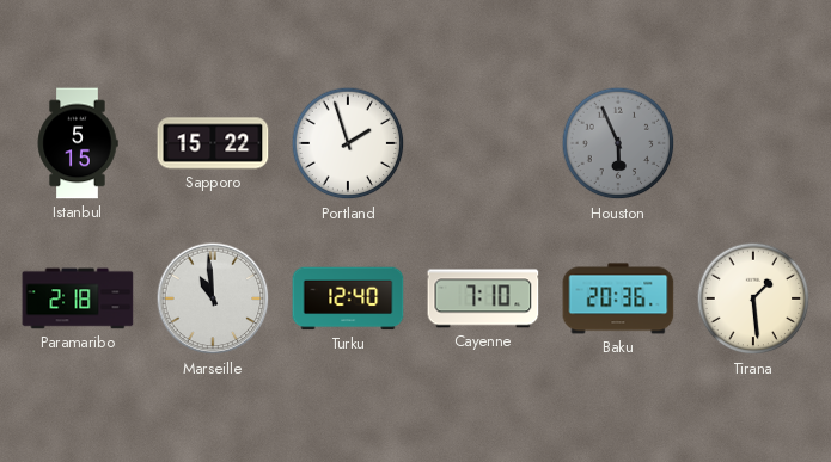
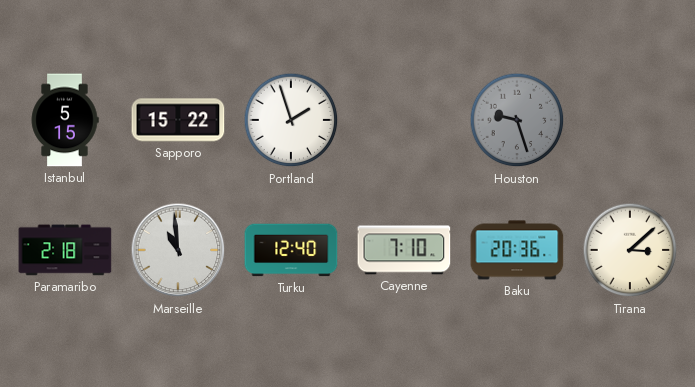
Houston: 5:56 -> 9:27 (517, 120)
Tirana: 1:29 -> 3:08 (630, 250)
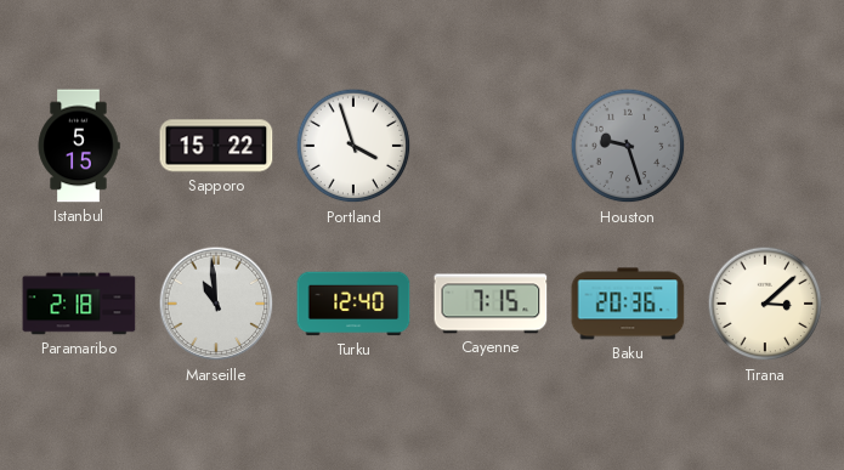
Portland: 1:57 -> 3:57 (353, 146)
Cayenne: 7:10 -> 7:15 (491, 304)
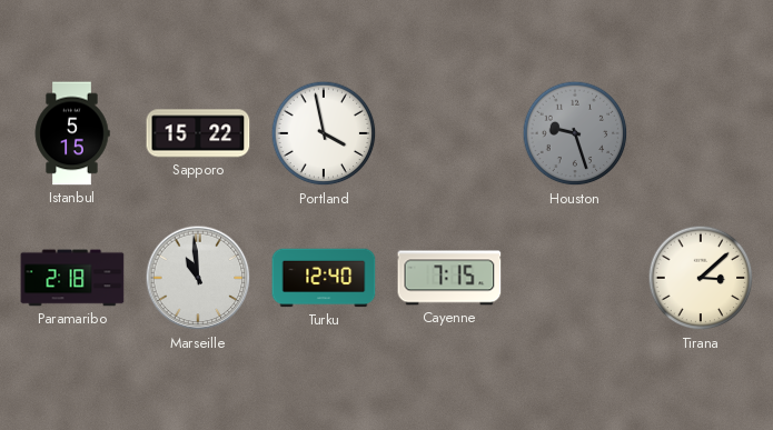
Portland: 3:57 -> 3:58 (324, 133)
Baku: 20:36 -> none (628, 304)
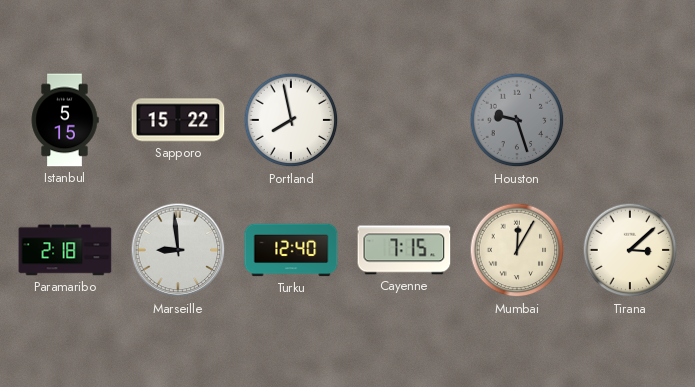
Portland: 3:58 -> 7:58 (291, 120)
Marseille: 10:59 -> 8:59 (178, 250)
Mumbai: none -> 12:05 (517, 250)
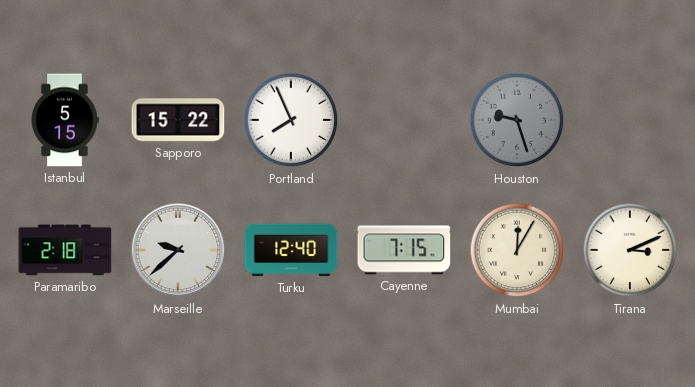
Portland: 7:58 -> 7:56 (291, 120)
Marseille: 8:59 -> 9:38 (178, 250)
Tirana: 3:08 -> 3:11 (630, 250)
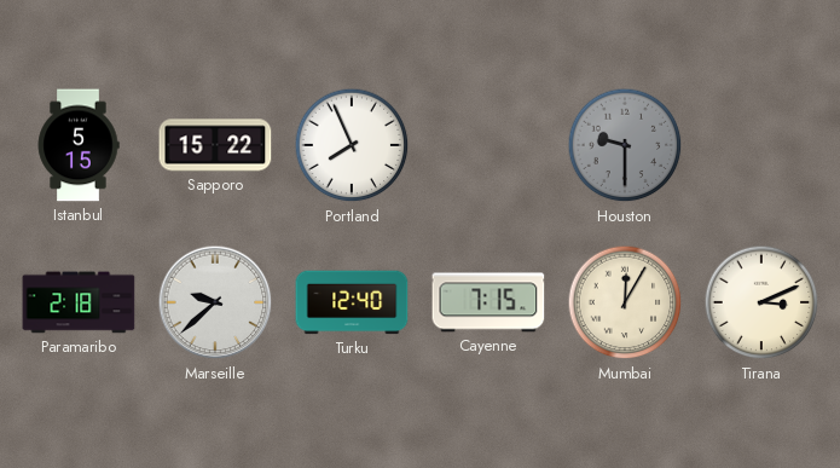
Houston: 9:27 -> 9:30 (625, 145)
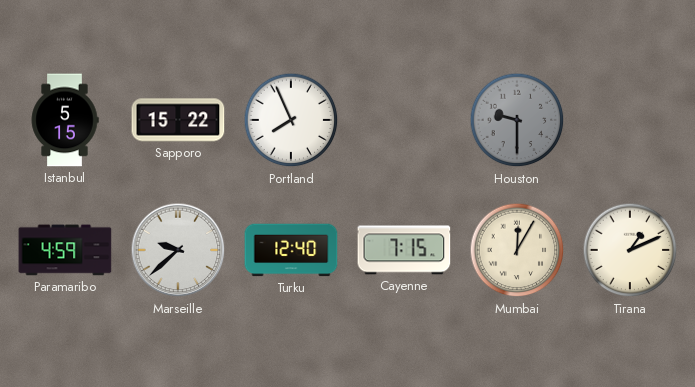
Paramaribo: 2:18 -> 4:59 (65, 250)
Tirana: 3:11 -> 1:11 (630, 250)
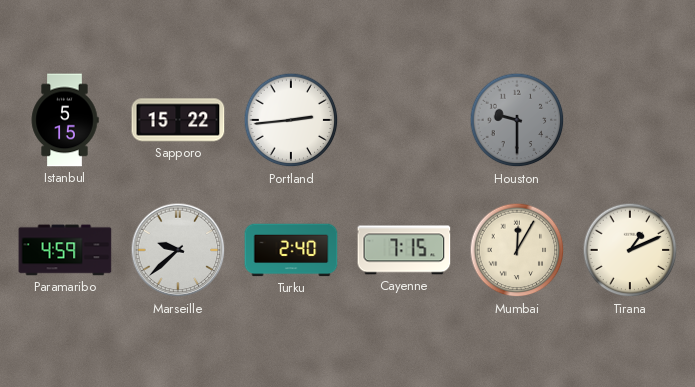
Portland: 7:56 -> 2:44 (291, 120)
Turku: 12:40 -> 2:40 (291, 250)
